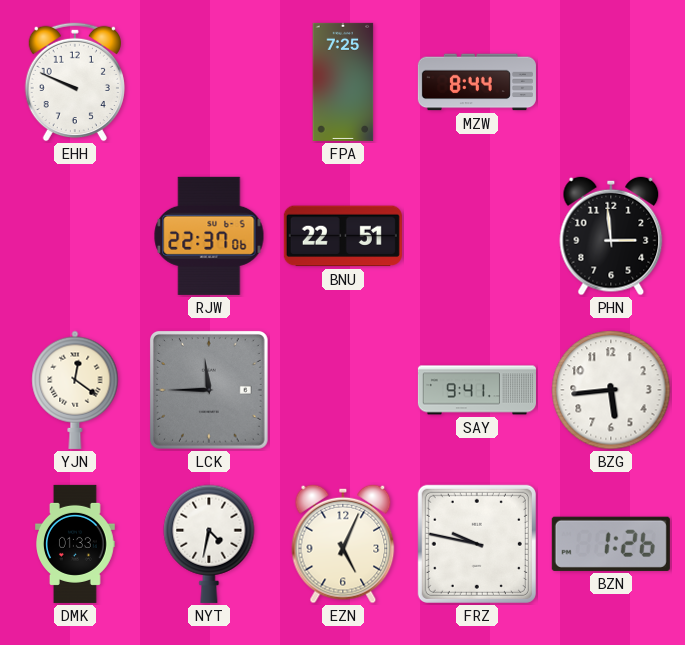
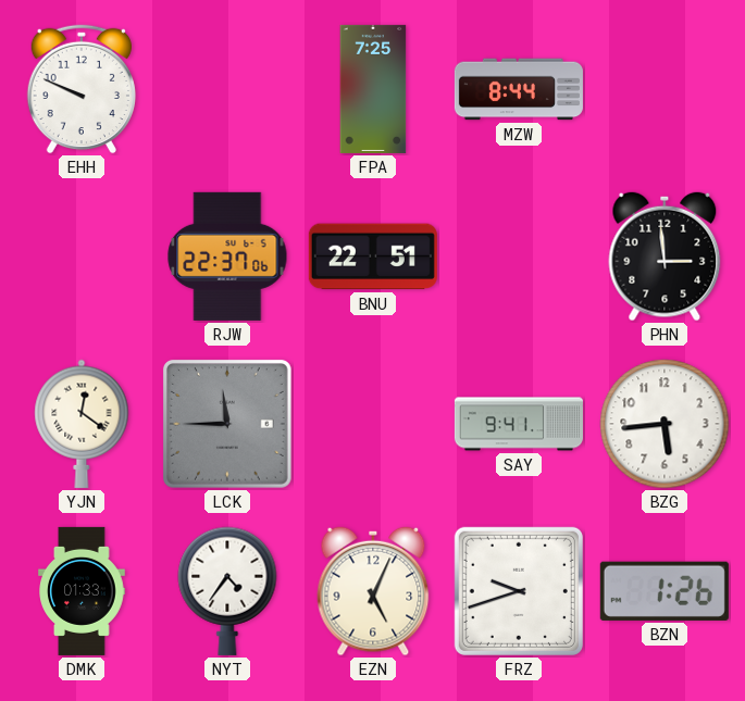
NYT: 4:32 -> 4:36 (227, 591)
FRZ: 9:47 -> 9:42 (519, 591)
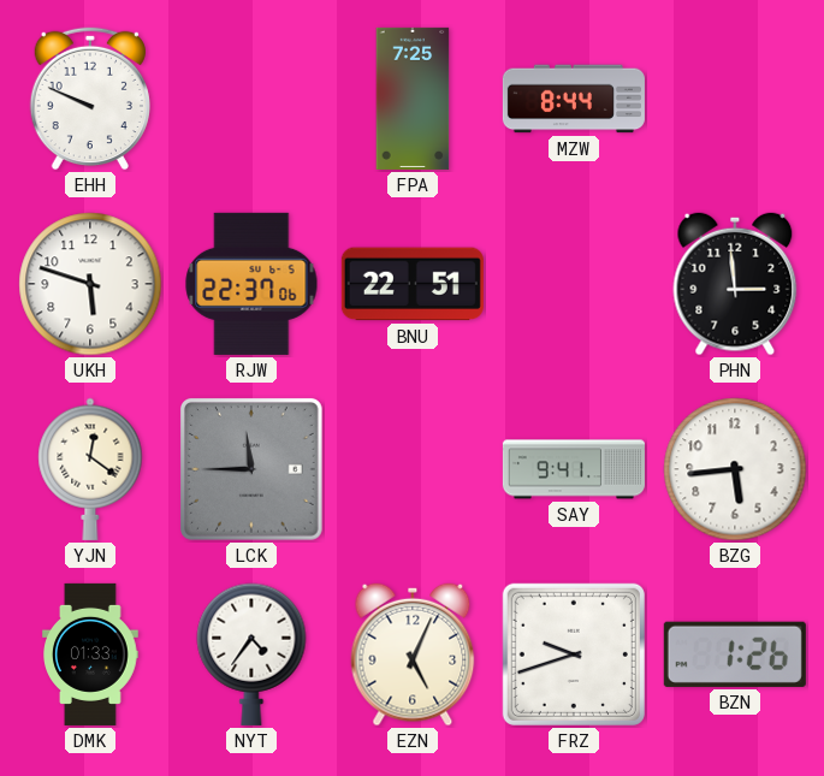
UKH: none -> 5:48 (90, 284)
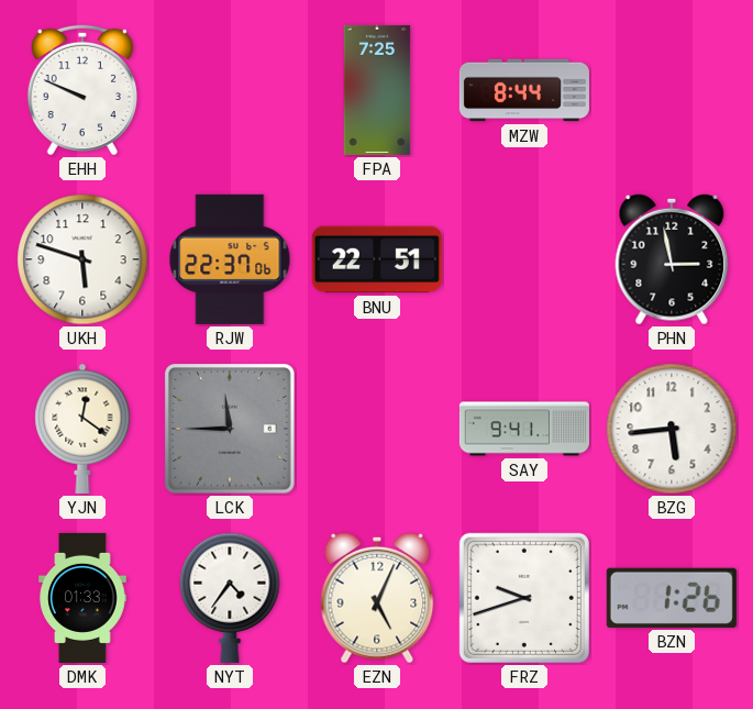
PHN: 2:59 -> 2:58 (672, 259)
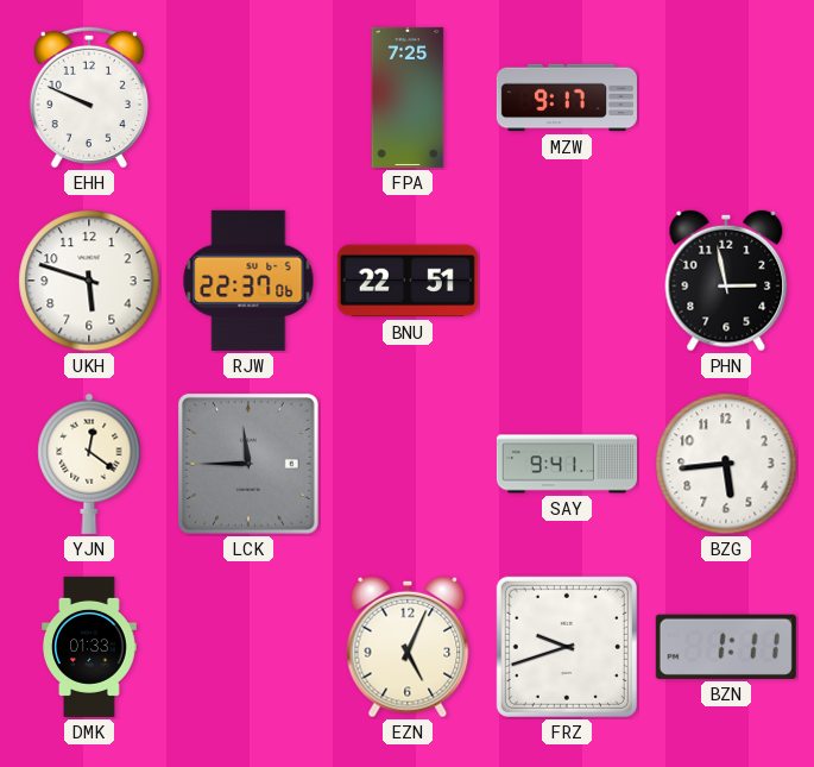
MZW: 8:44 -> 9:17 (567, 98)
NYT: 4:36 -> none (230, 598)
BZN: 1:26 -> 1:11 (726, 647)
